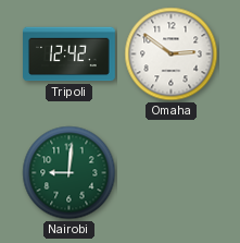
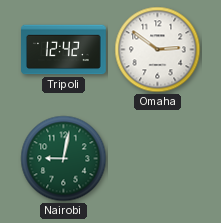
Nairobi: 9:01 -> 9:02 (64, 159)
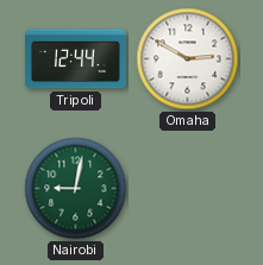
Tripoli: 12:42 -> 12:44 (76, 59)
Omaha: 2:51 -> 2:50 (188, 59)
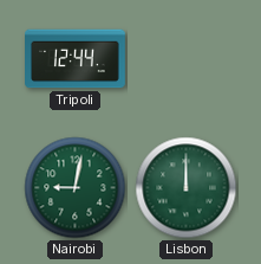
Omaha: 2:50 -> none (188, 59)
Lisbon: none -> 12:00 (187, 188)
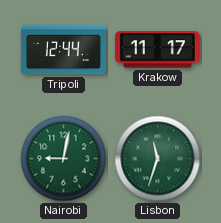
Krakow: none -> 11:17 (157, 50)
Lisbon: 12:00 -> 11:33 (158, 159)
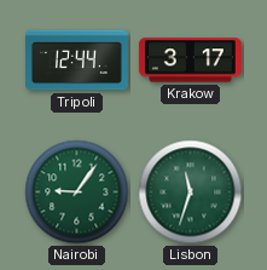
Krakow: 11:17 -> 3:17 (190, 61)
Nairobi: 9:02 -> 9:06 (77, 193)
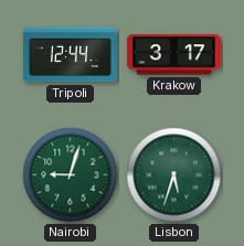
Nairobi: 9:06 -> 9:03 (71, 175)
Lisbon: 11:33 -> 5:33 (174, 175)
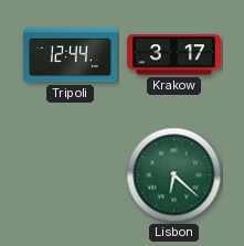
Nairobi: 9:03 -> none (71, 175)
Lisbon: 5:33 -> 6:22 (174, 175)
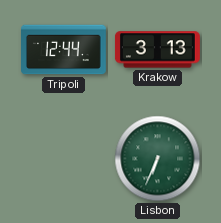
Krakow: 3:17 -> 3:13 (157, 50)
Lisbon: 6:22 -> 6:34 (158, 159)
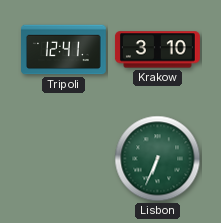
Tripoli: 12:44 -> 12:41 (64, 50)
Krakow: 3:13 -> 3:10 (157, 50)
